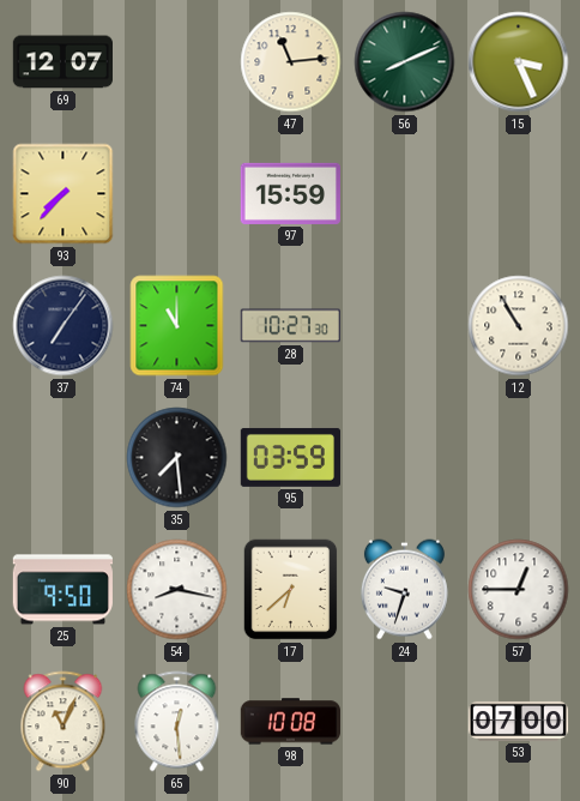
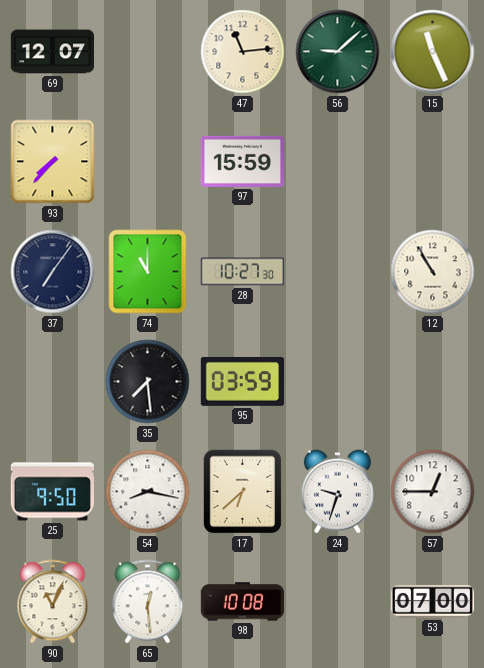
56: 8:11 -> 9:08 (338, 52)
15: 3:26 -> 11:26 (433, 52)
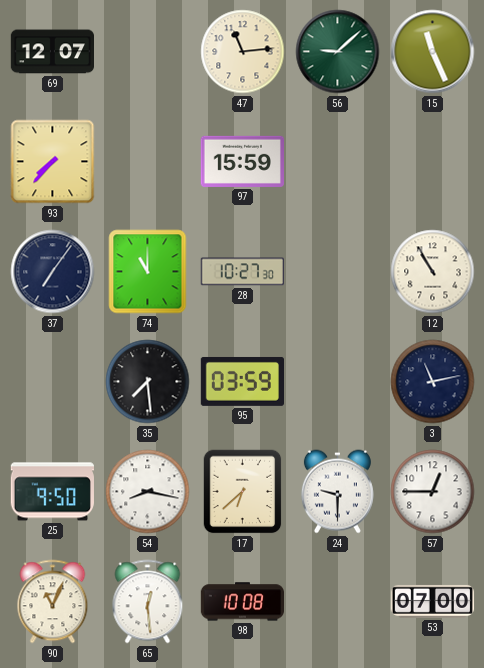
3: none -> 11:13 (433, 382)
24: 9:33 -> 9:30 (337, 492)
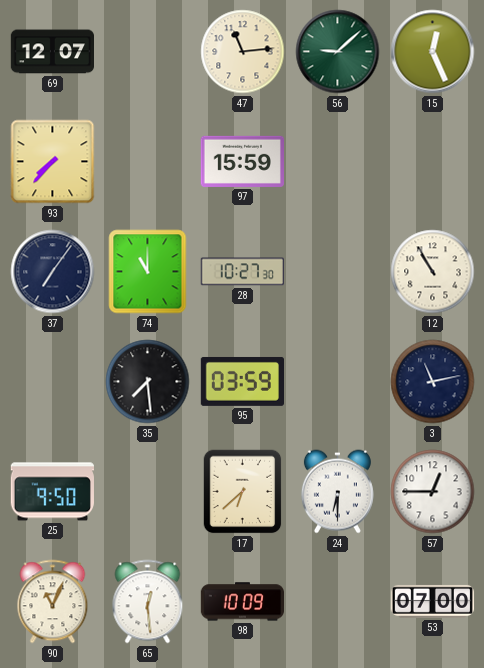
15: 11:26 -> 12:26 (433, 52)
54: 8:17 -> none (148, 492)
24: 9:30 -> 6:30 (337, 492)
98: 10:08 -> 10:09 (242, 602)
